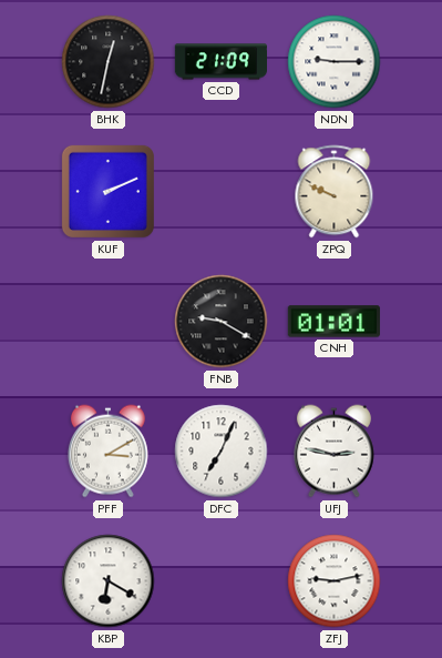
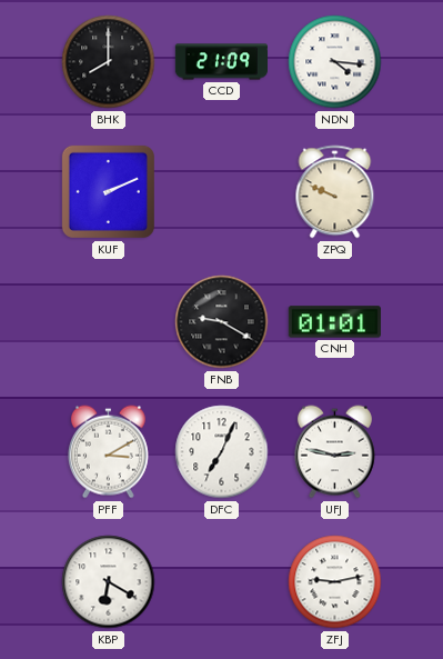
BHK: 12:32 -> 8:00 (109, 62)
NDN: 9:15 -> 4:16 (335, 62)
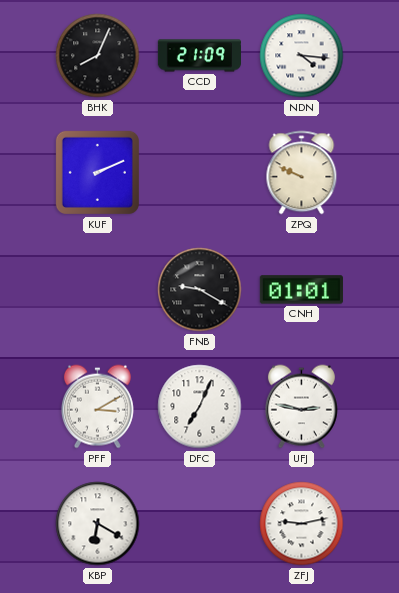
BHK: 8:00 -> 8:04 (98, 56)
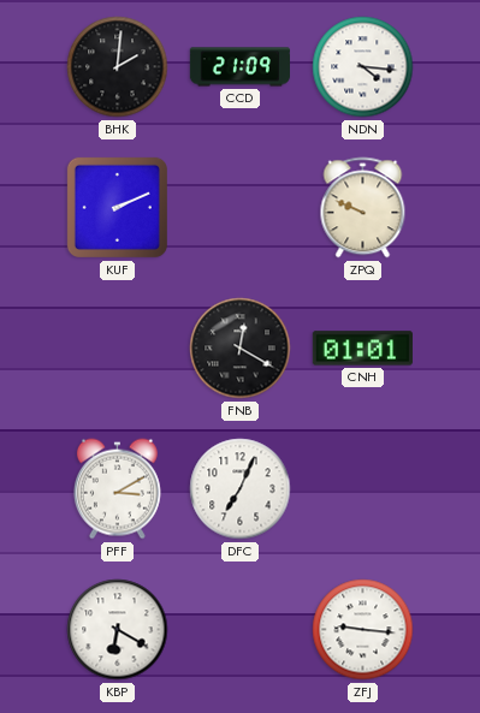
BHK: 8:04 -> 2:01 (118, 67)
FNB: 9:20 -> 12:20 (241, 349)
UFJ: 2:47 -> none (301, 407)
ZFJ: 9:13 -> 9:16 (363, 630)
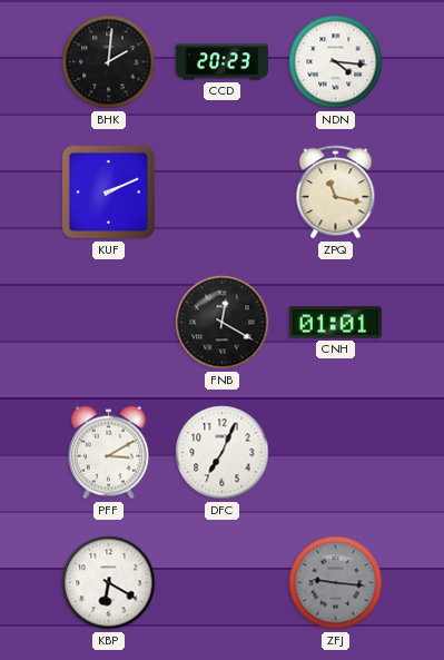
CCD: 21:09 -> 20:23 (221, 62)
ZPQ: 9:49 -> 11:17 (336, 193)
ZFJ dial: white -> grey (336, 583)
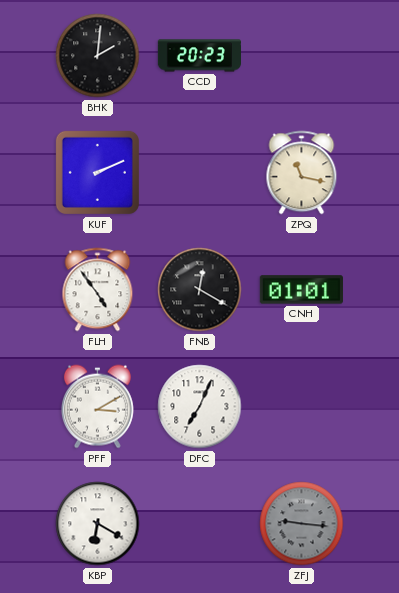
NDN: 4:16 -> none (336, 62)
FLH: none -> 4:54 (98, 290)
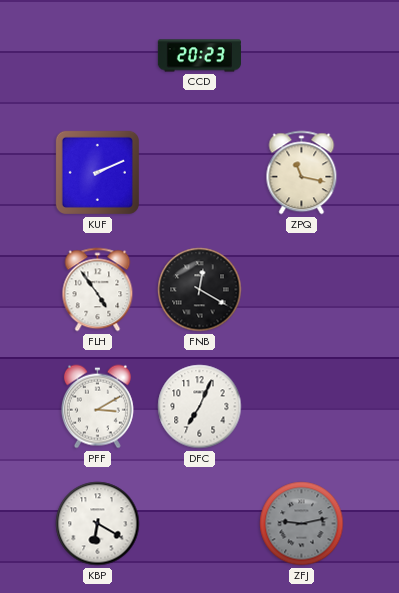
BHK: 2:01 -> none (98, 56)
CNH: 01:01 -> none (301, 290)
ZFJ: 9:16 -> 9:13 (302, 524)
